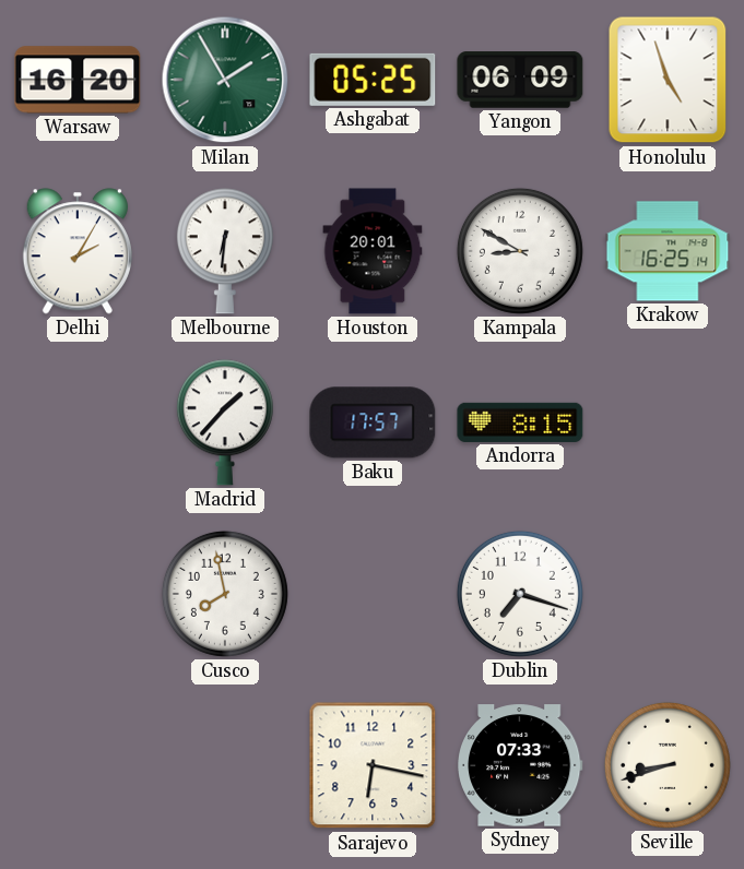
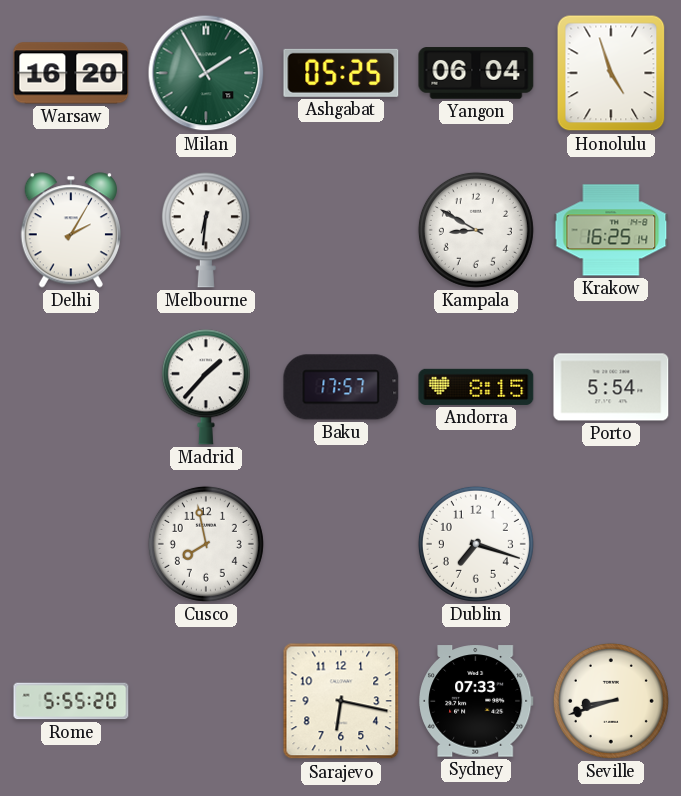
Yangon: 06:09 -> 06:04 (476, 73)
Houston: 20:01 -> none (373, 251)
Porto: none -> 5:54 (611, 387)
Rome: none -> 5:55 (71, 701)
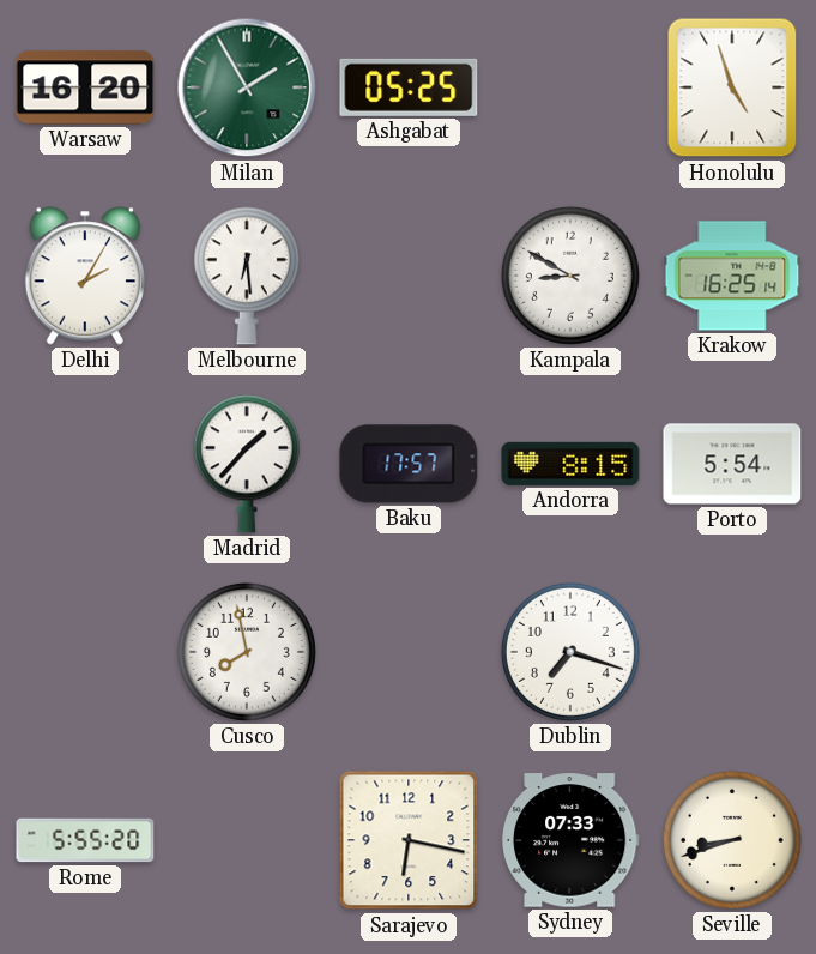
Yangon: 06:04 -> none (476, 73)
Melbourne: 6:31 -> 6:29 (247, 276)
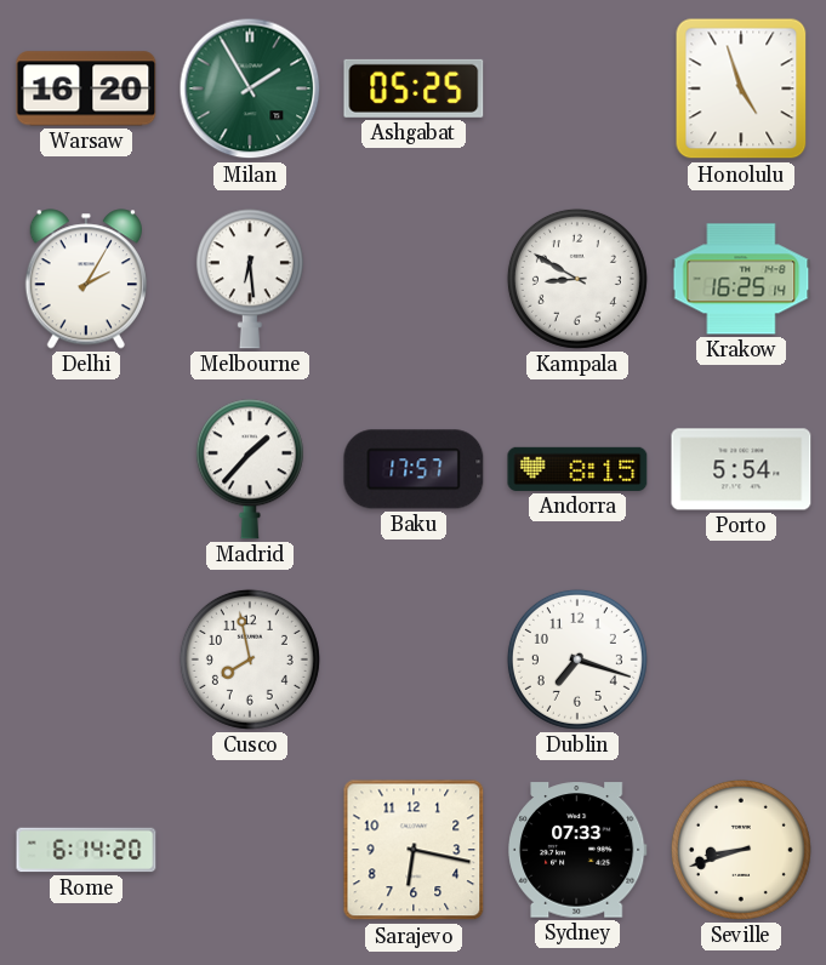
Rome: 5:55 -> 6:14 (86, 850)
